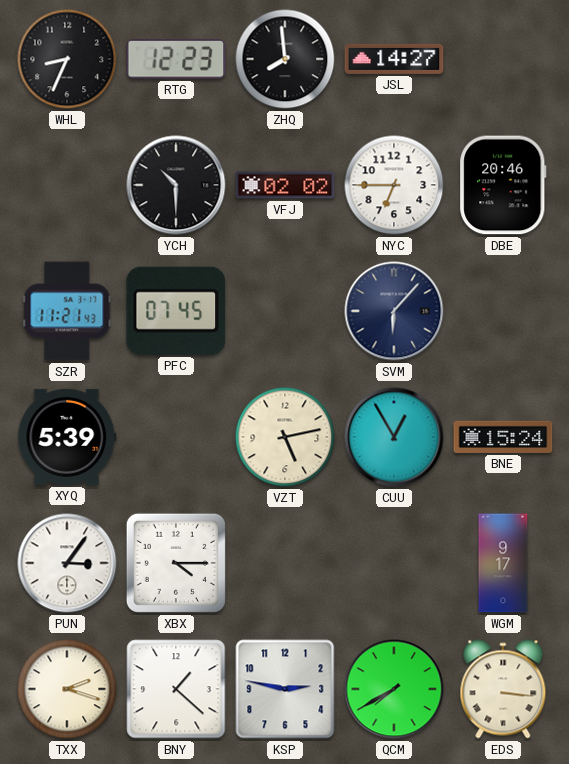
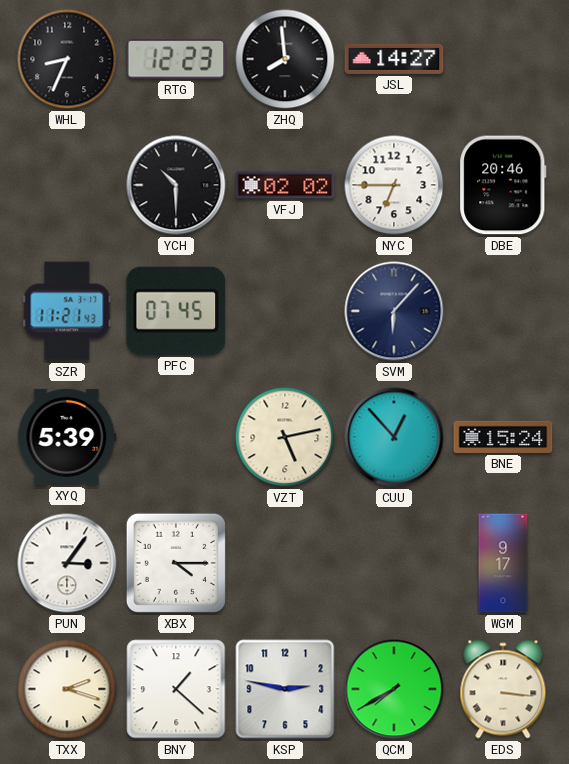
CUU: 12:55 -> 12:53 (394, 437)
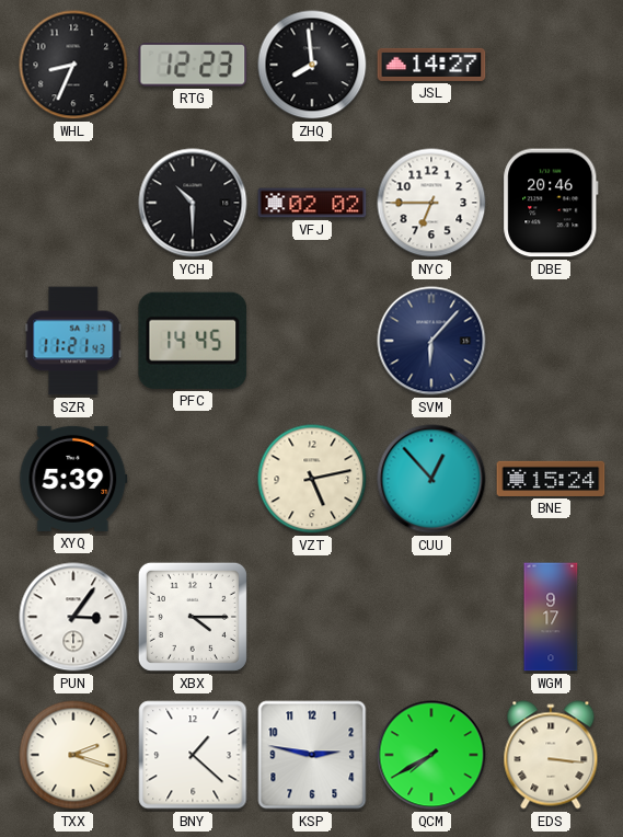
PFC: 07:45 -> 14:45 (193, 341)
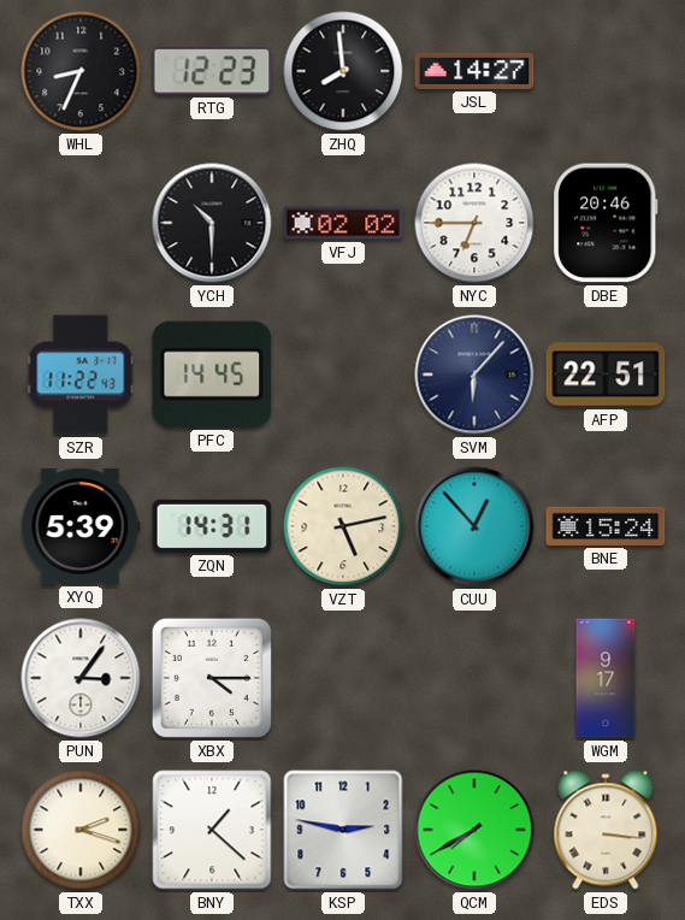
SZR: 11:21 -> 11:22 (81, 375)
AFP: none -> 22:51 (606, 375)
ZQN: none -> 14:31 (212, 526)
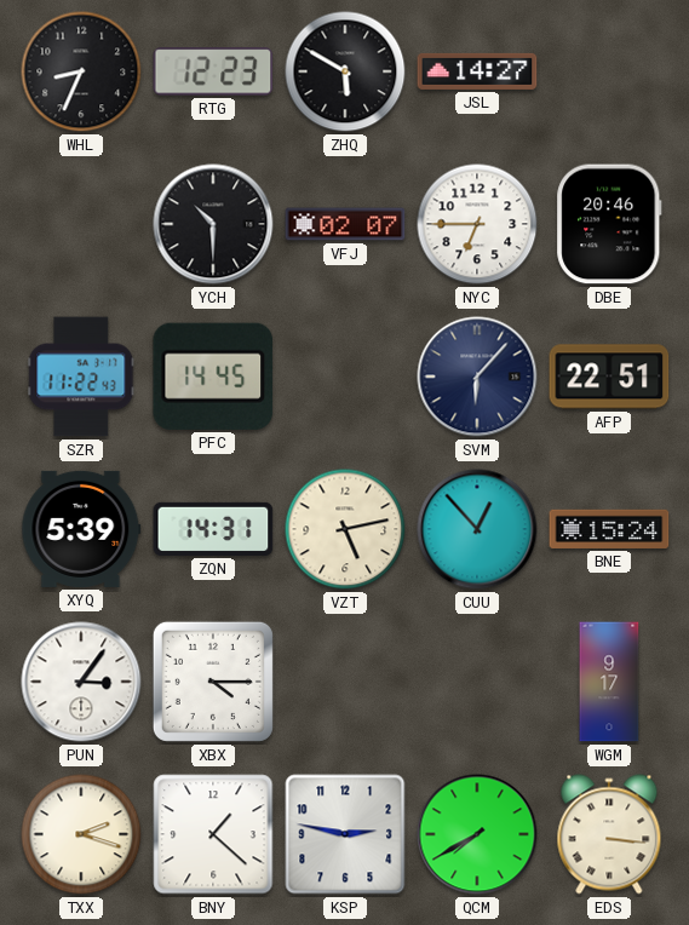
ZHQ: 7:59 -> 5:50 (345, 71)
VFJ: 02:02 -> 02:07 (345, 224)
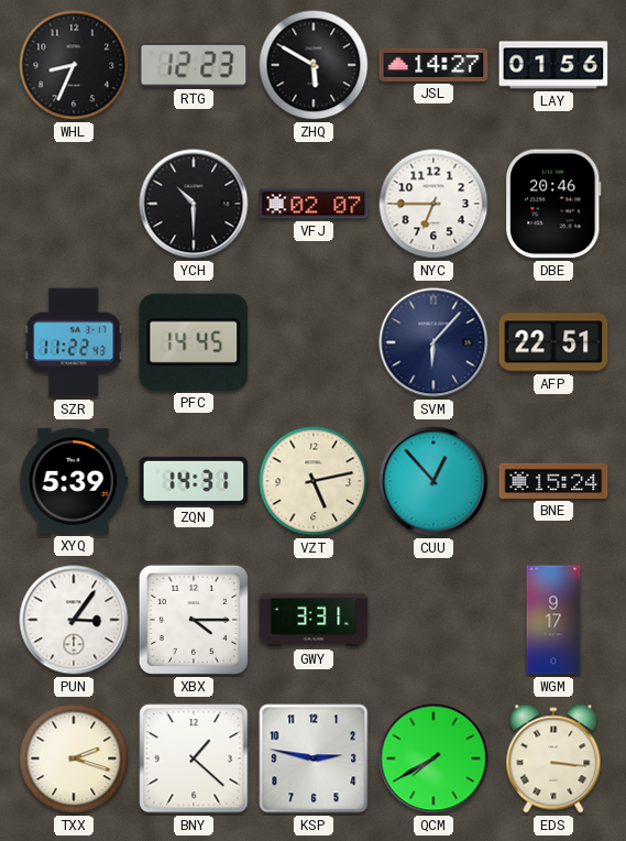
LAY: none -> 01:56 (553, 65)
GWY: none -> 3:31 (314, 620)
